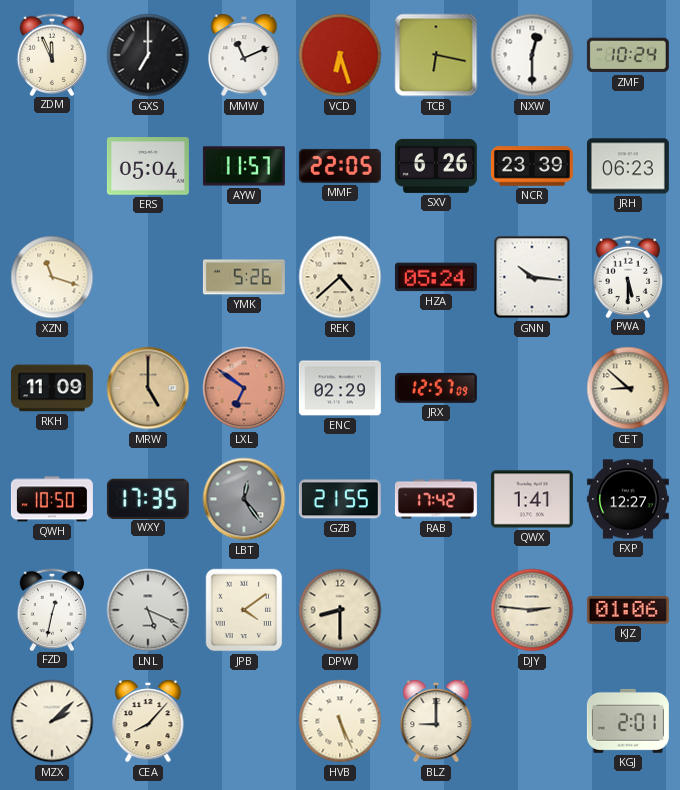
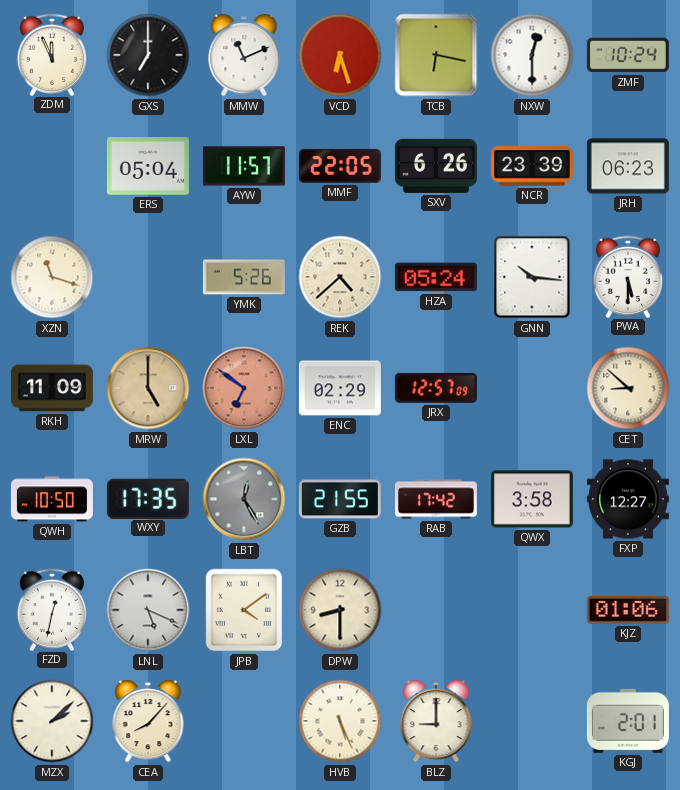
LBT: 12:24 -> 12:25 (244, 499)
QWX: 1:41 -> 3:58 (532, 499)
DJY: 2:46 -> none (532, 610)
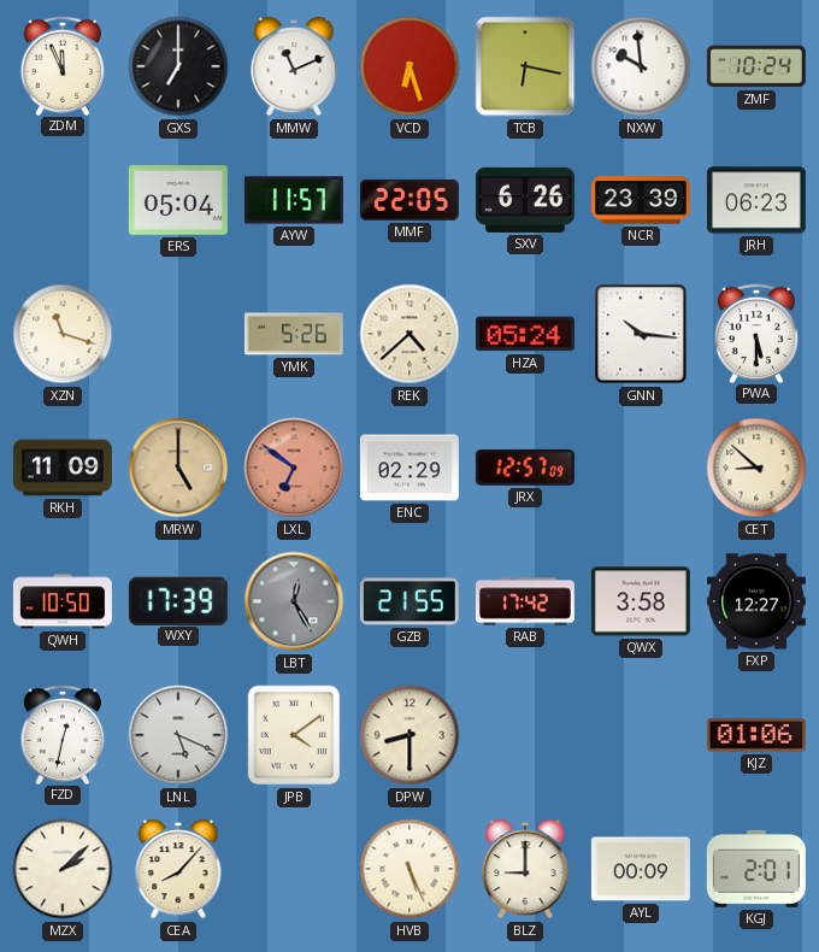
NXW: 12:30 -> 9:59 (641, 66)
WXY: 17:35 -> 17:39 (178, 600)
AYL: none -> 00:09 (641, 869)
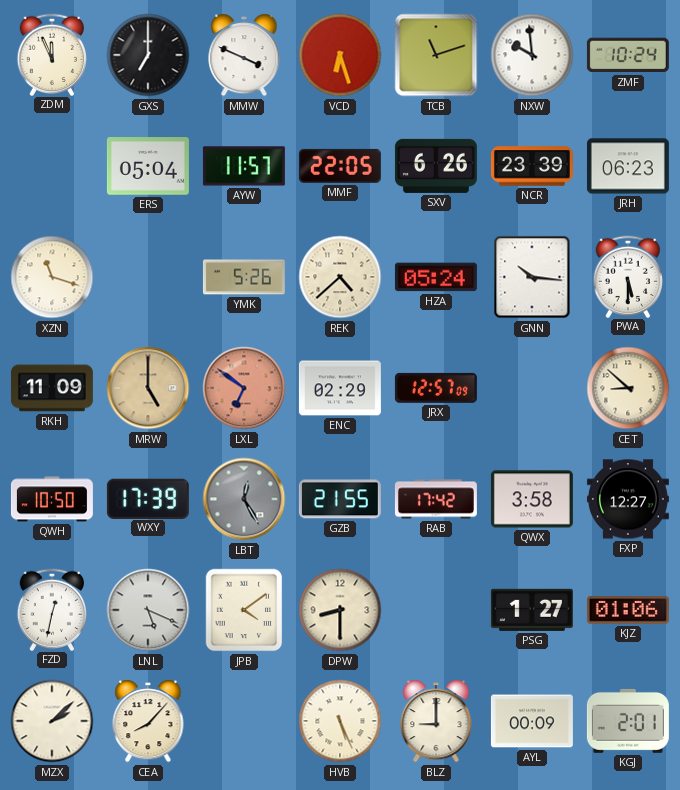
MMW: 11:11 -> 3:49 (244, 55)
TCB: 6:17 -> 11:12 (436, 55)
PSG: none -> 1:27 (532, 610)
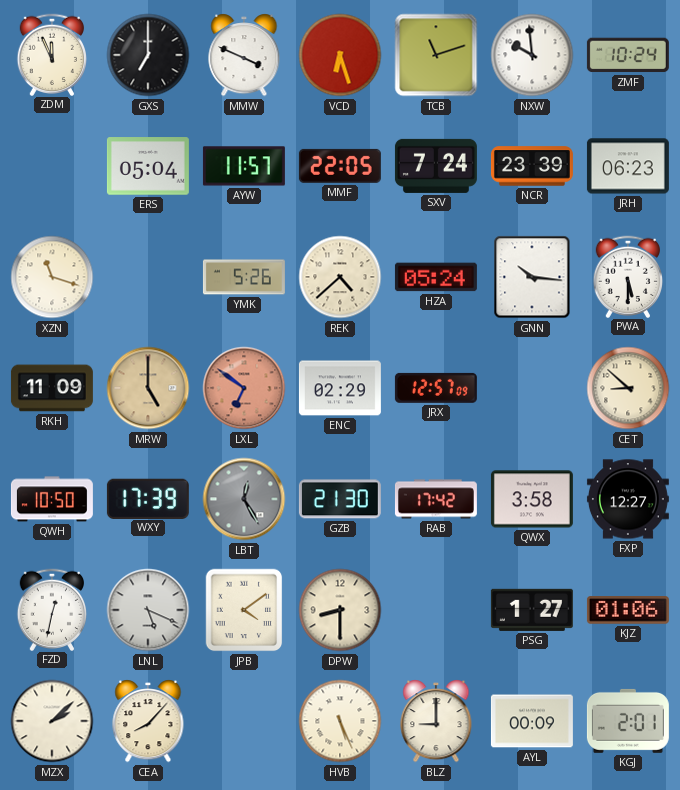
SXV: 6:26 -> 7:24 (436, 166)
GZB: 21:55 -> 21:30 (340, 499)
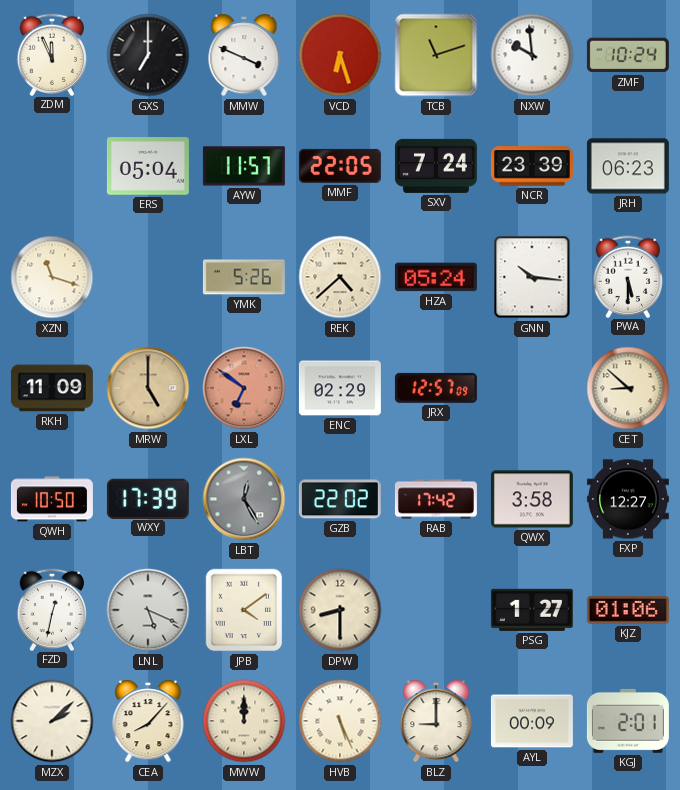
GZB: 21:30 -> 22:02 (340, 499)
MWW: none -> 12:00 (244, 721)
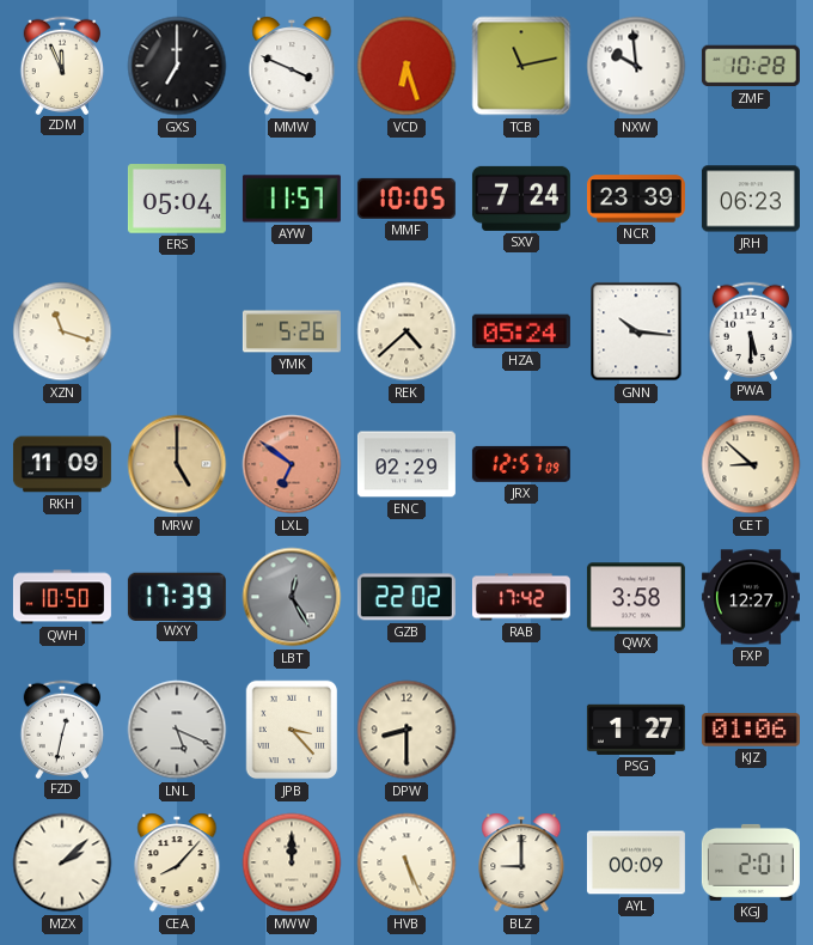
TCB: 11:12 -> 11:13 (521, 66)
ZMF: 10:24 -> 10:28 (751, 66)
MMF: 22:05 -> 10:05 (406, 199)
JPB: 4:09 -> 3:23 (292, 730)
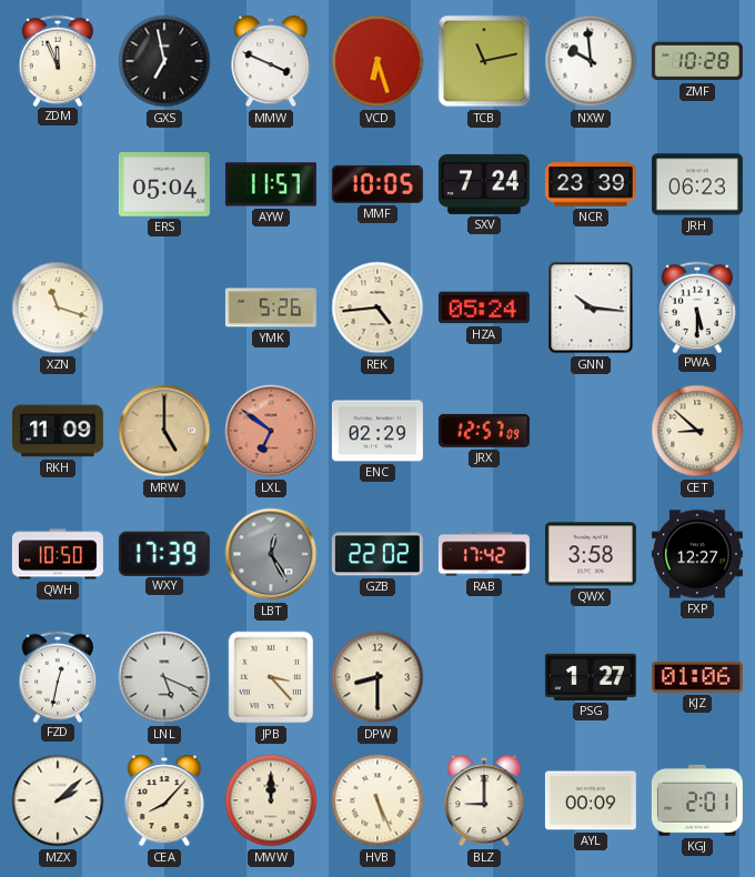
GXS: 7:00 -> 6:58 (164, 61)
REK: 4:38 -> 4:44 (377, 308)
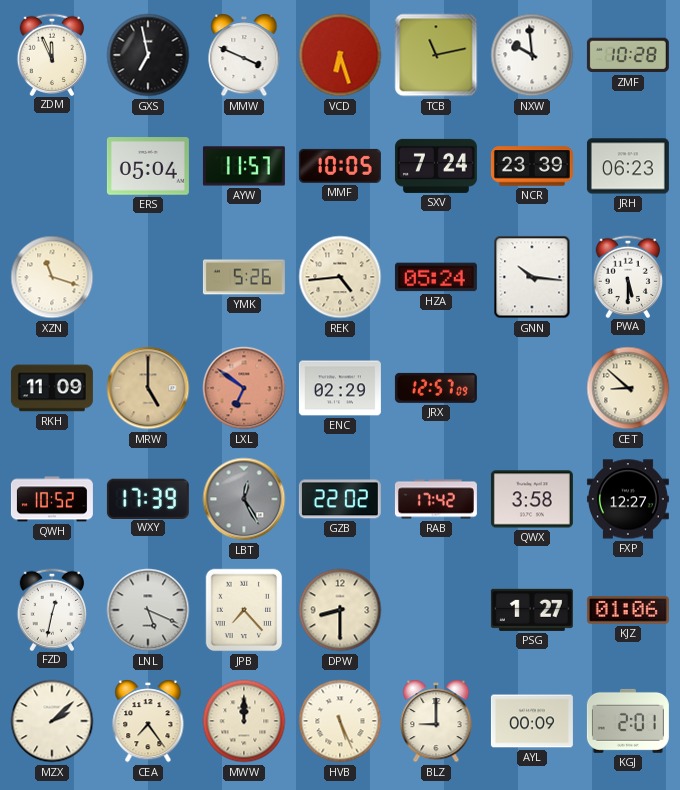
QWH: 10:50 -> 10:52 (52, 499)
JPB: 3:23 -> 7:23 (244, 610)
CEA: 8:07 -> 7:24 (148, 721)
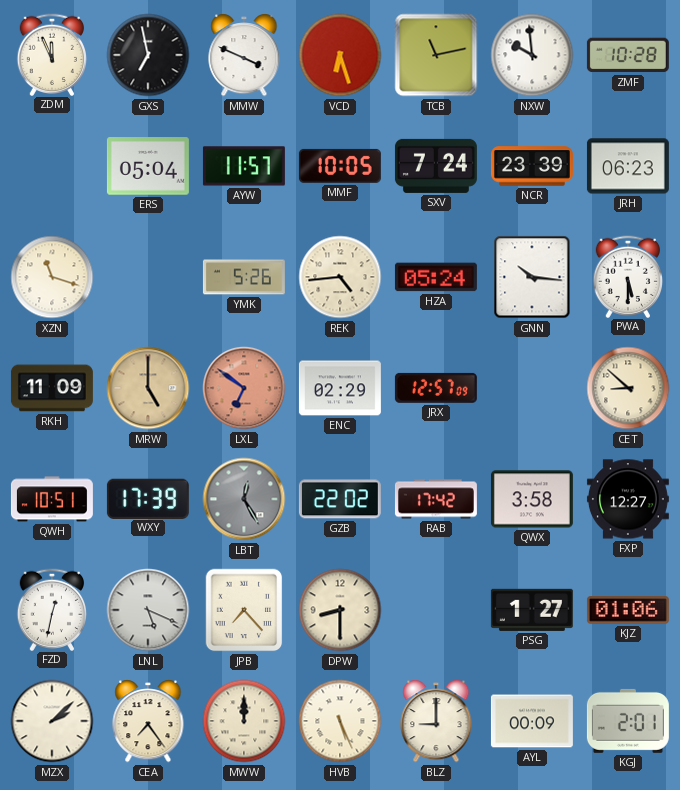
QWH: 10:52 -> 10:51 (52, 499)
